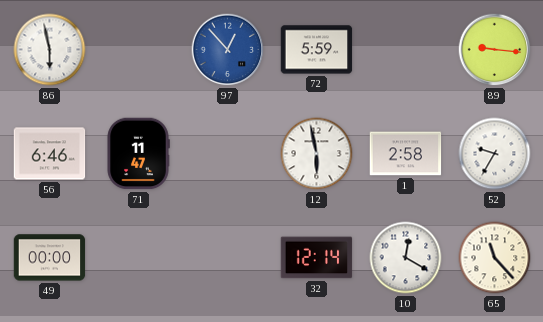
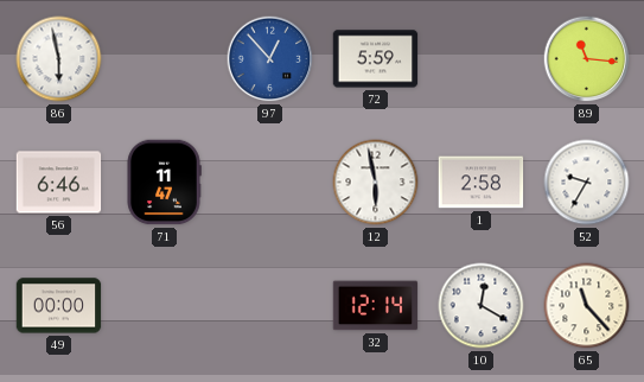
89: 9:16 -> 11:16 (587, 59)
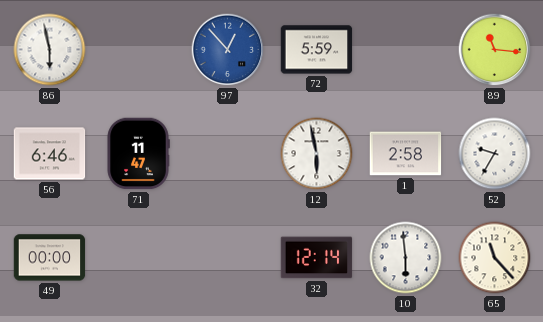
10: 12:20 -> 5:59 (406, 258)
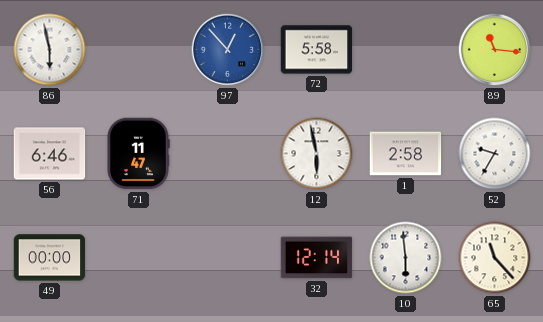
72: 5:59 -> 5:58 (317, 50)
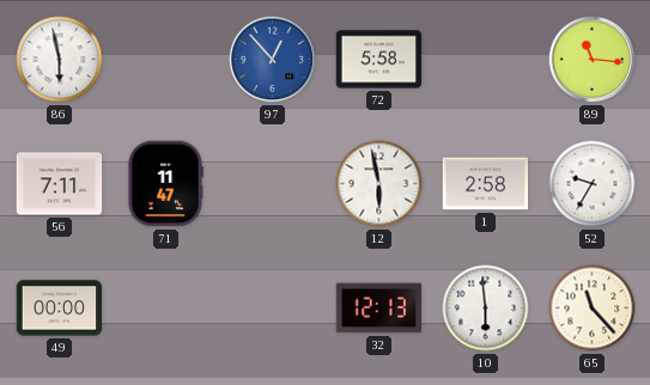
56: 6:46 -> 7:11 (60, 184)
32: 12:14 -> 12:13 (379, 308)
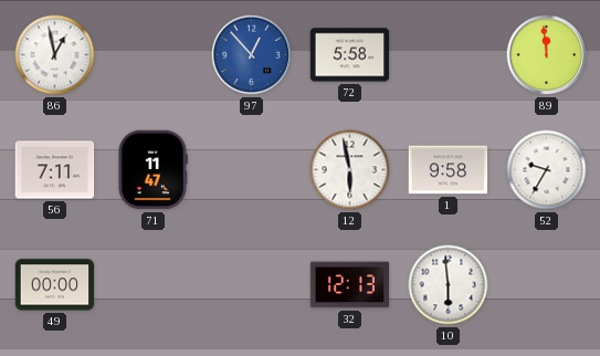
86: 5:58 -> 12:58 (55, 55)
89: 11:16 -> 11:59 (547, 55)
1: 2:58 -> 9:58 (449, 170)
65: 11:23 -> none (593, 308)
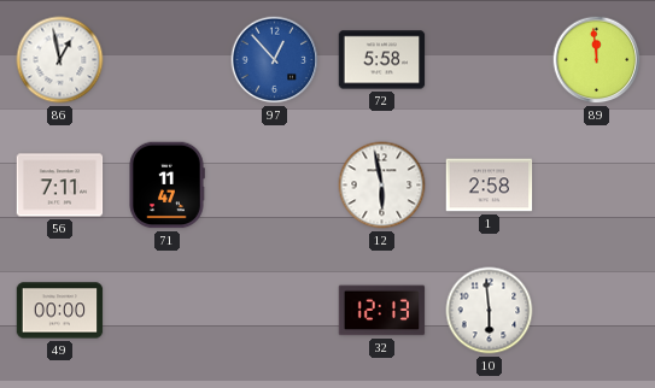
1: 9:58 -> 2:58 (490, 186)
52: 9:35 -> none (547, 170)
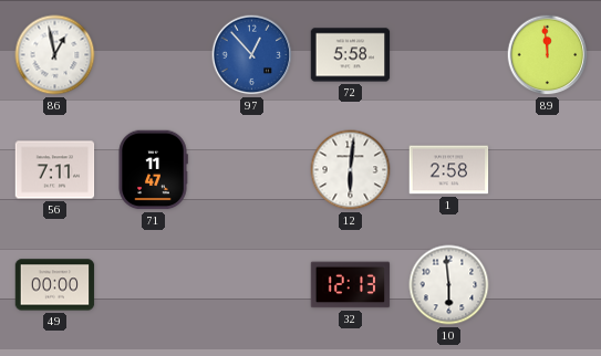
12: 5:58 -> 6:01 (351, 170)
